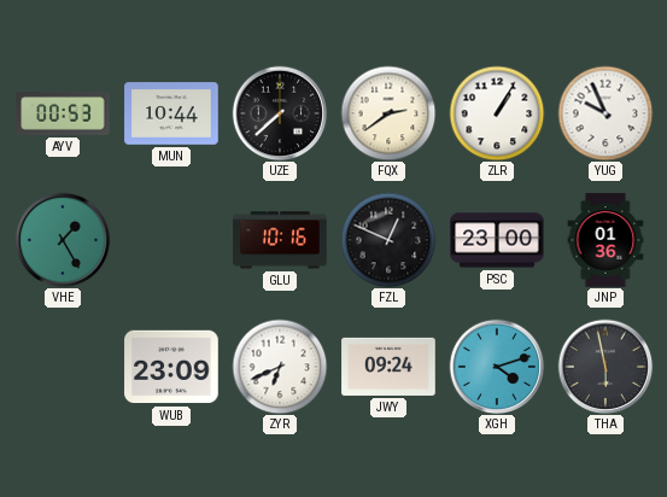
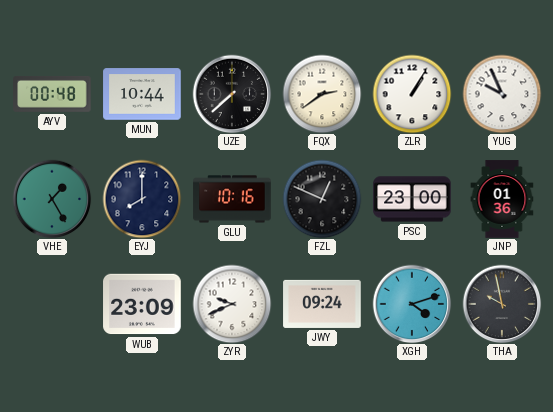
AYV: 00:53 -> 00:48 (52, 95)
EYJ: none -> 8:00 (142, 199)
ZYR: 6:41 -> 9:41 (232, 304)
THA: 5:58 -> 9:58 (502, 304)
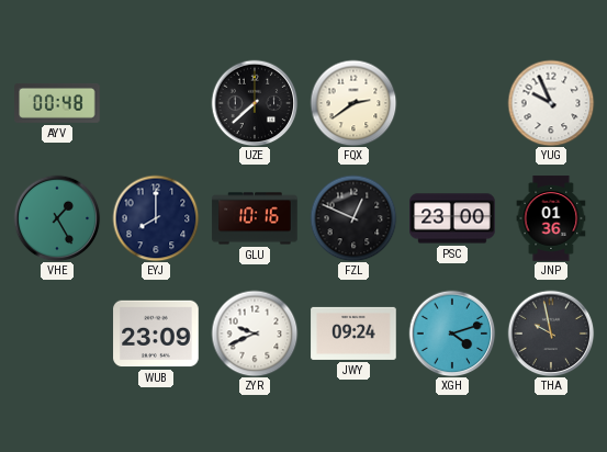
MUN: 10:44 -> none (142, 94)
ZLR: 1:05 -> none (412, 94)
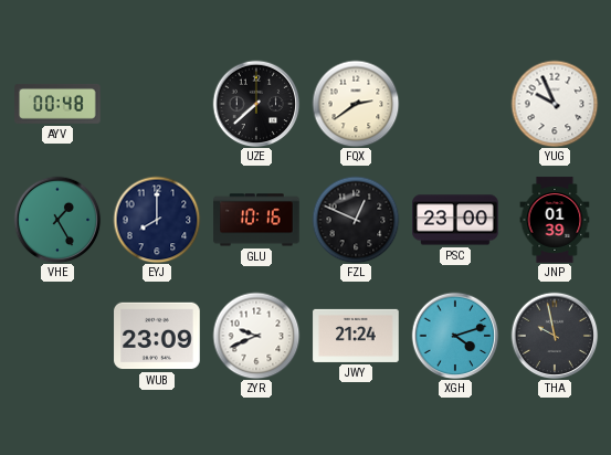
JNP: 01:36 -> 01:39 (555, 220)
JWY: 09:24 -> 21:24 (356, 336)
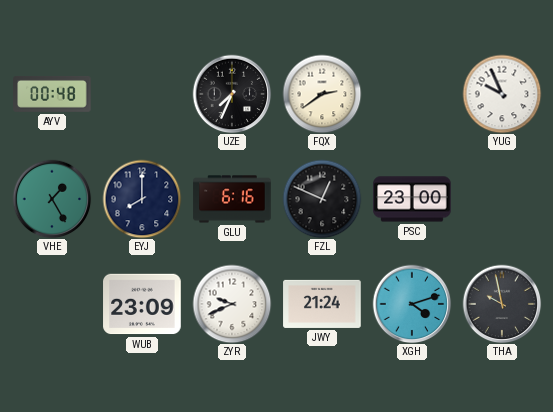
UZE: 7:38 -> 7:34 (232, 94)
GLU: 10:16 -> 6:16 (232, 199)
JNP: 01:39 -> none (555, 220)
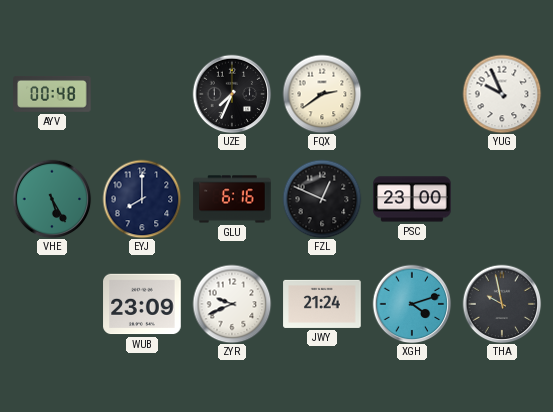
VHE: 1:25 -> 5:25 (52, 199)
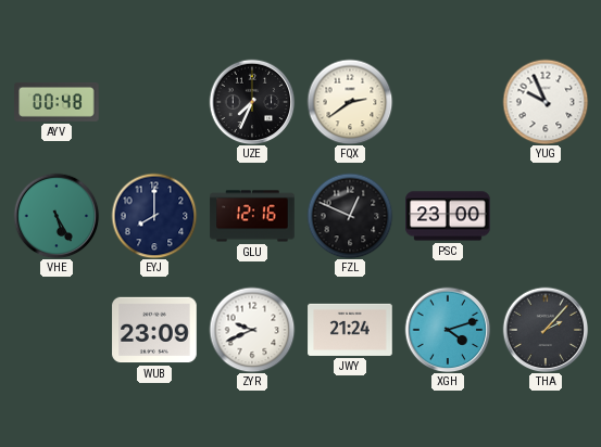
GLU: 6:16 -> 12:16 (252, 216)
THA: 9:58 -> 2:07 (546, 330)
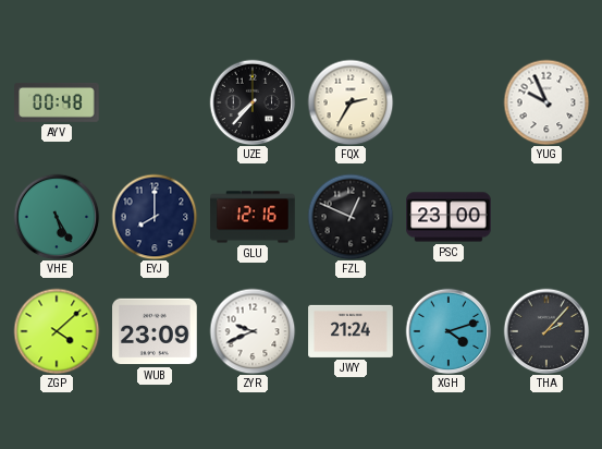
UZE: 7:34 -> 7:37 (253, 102)
FQX: 2:39 -> 2:35 (351, 102)
ZGP: none -> 4:08 (57, 331)
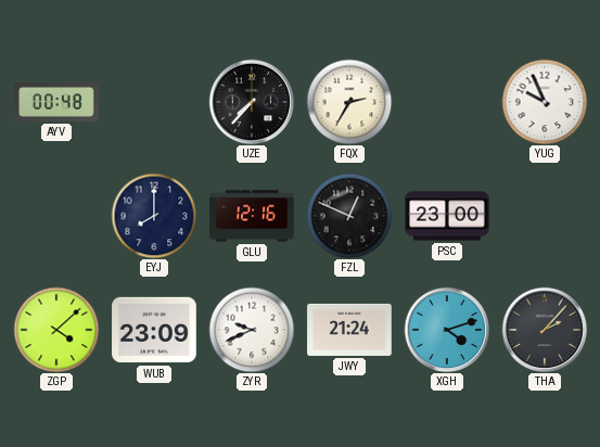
VHE: 5:25 -> none (57, 217)
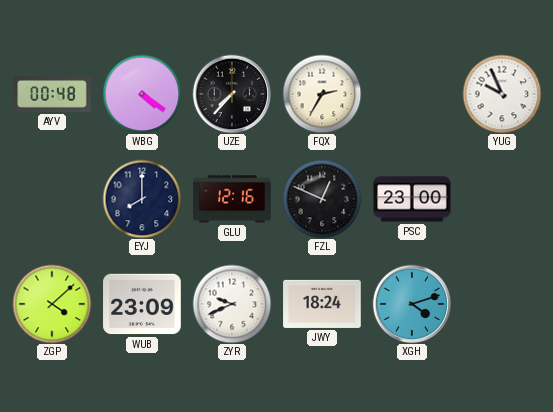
WBG: none -> 4:21 (142, 94)
JWY: 21:24 -> 18:24 (322, 304)
THA: 2:07 -> none (545, 330)
